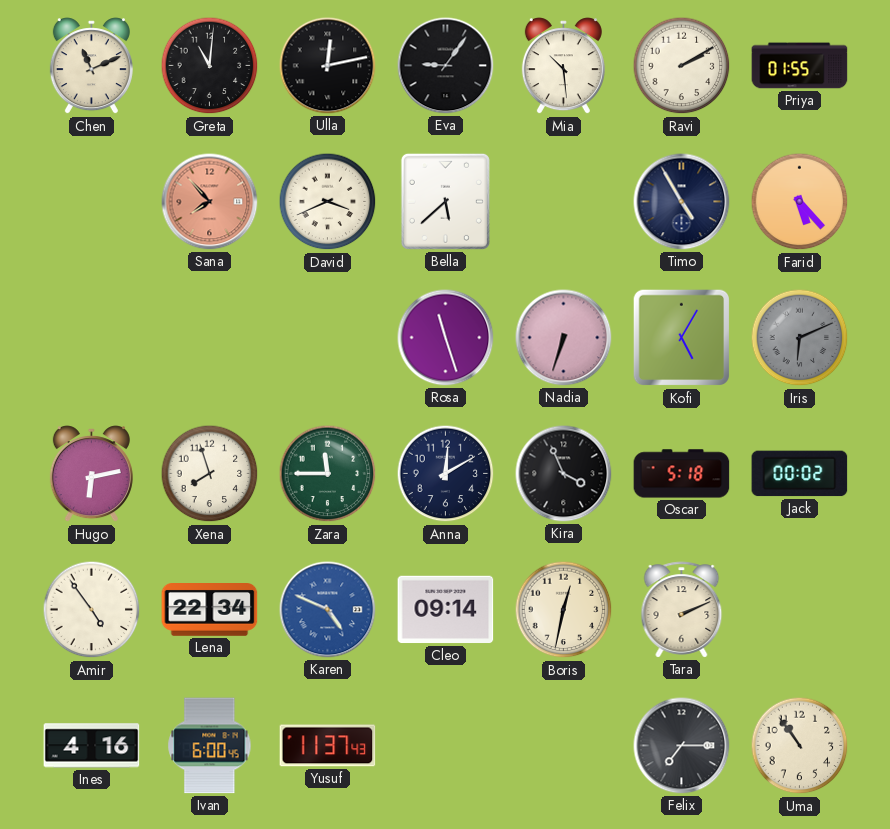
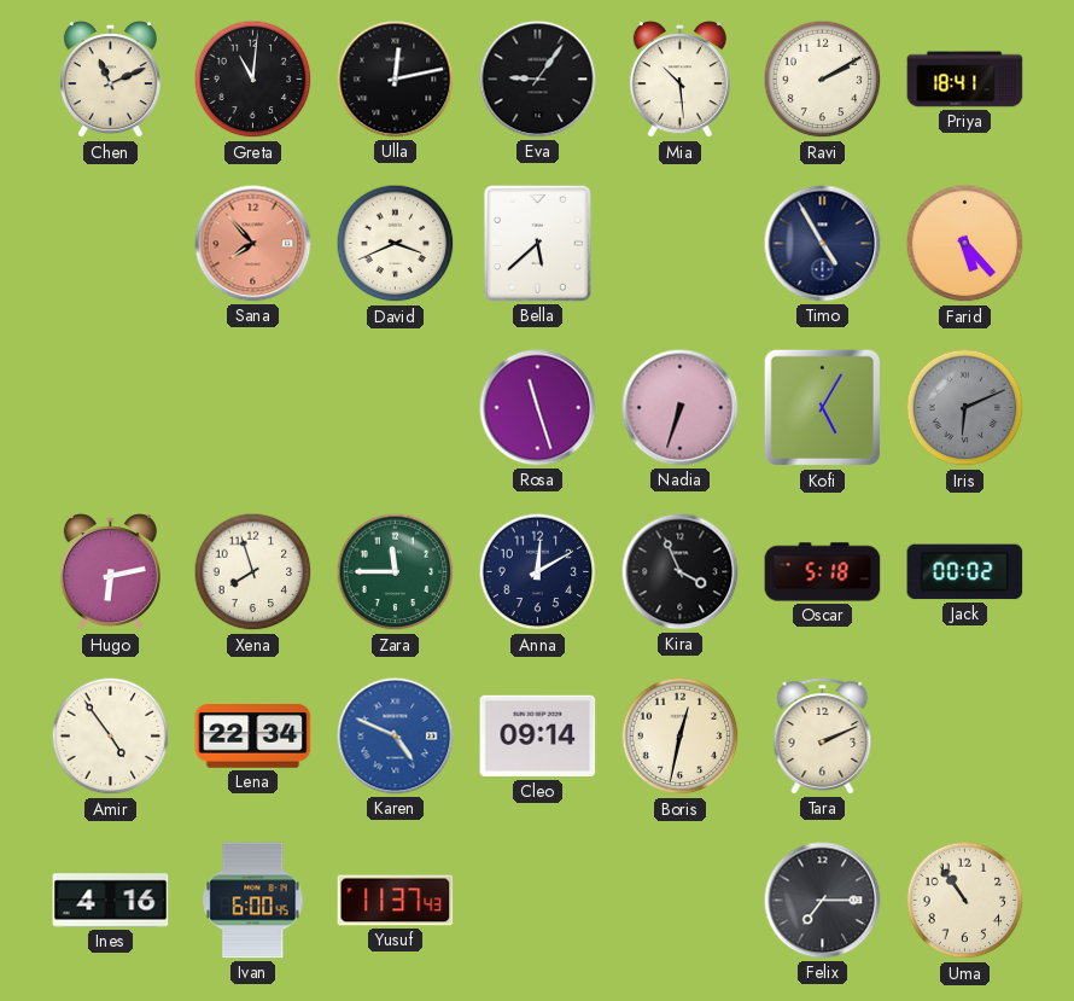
Priya: 01:55 -> 18:41 (965, 80)
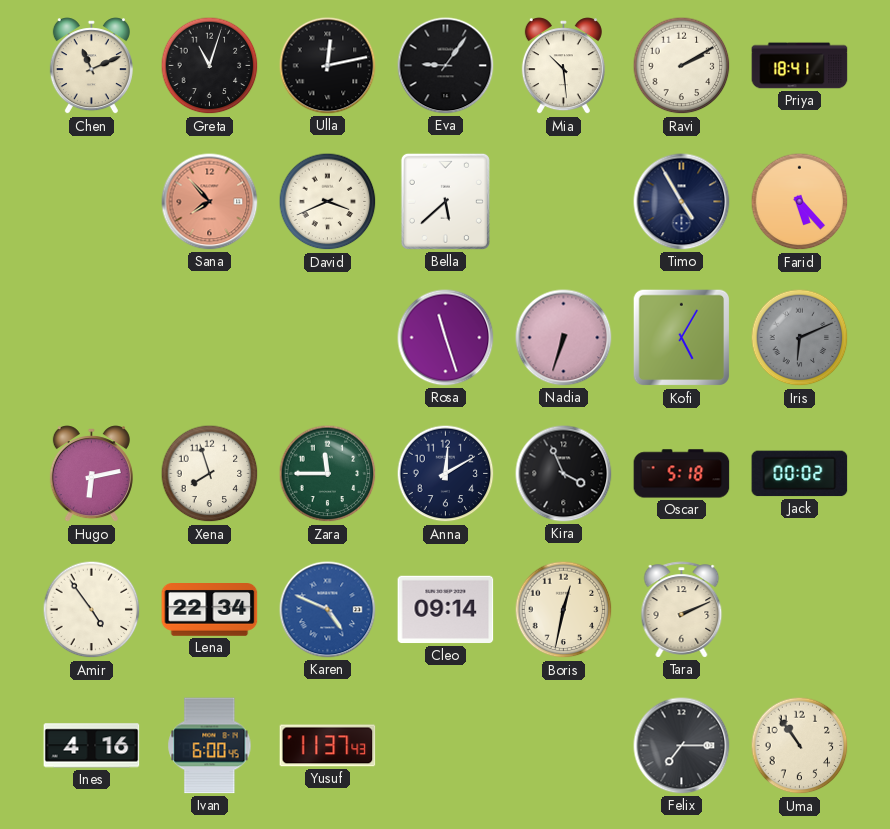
Greta: 11:01 -> 11:03 (210, 66)
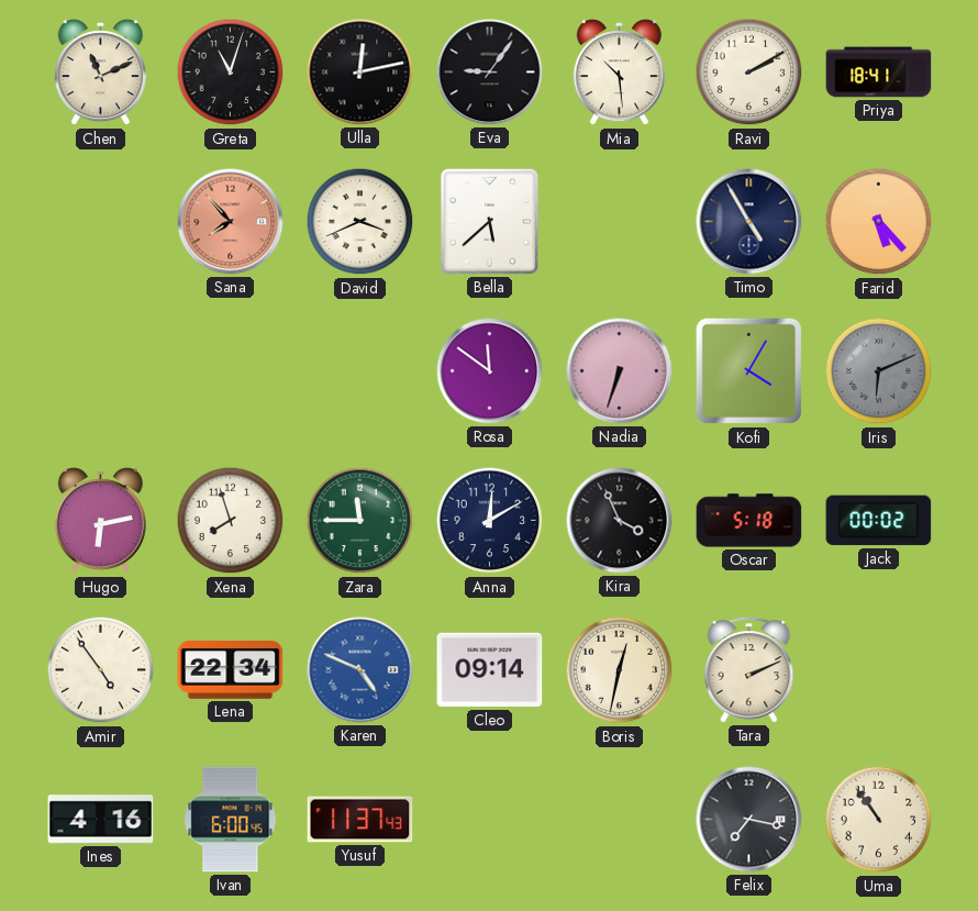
Rosa: 11:27 -> 11:51 (490, 371)
Kofi: 5:05 -> 4:05 (749, 371)
Felix: 7:15 -> 7:17 (749, 820)
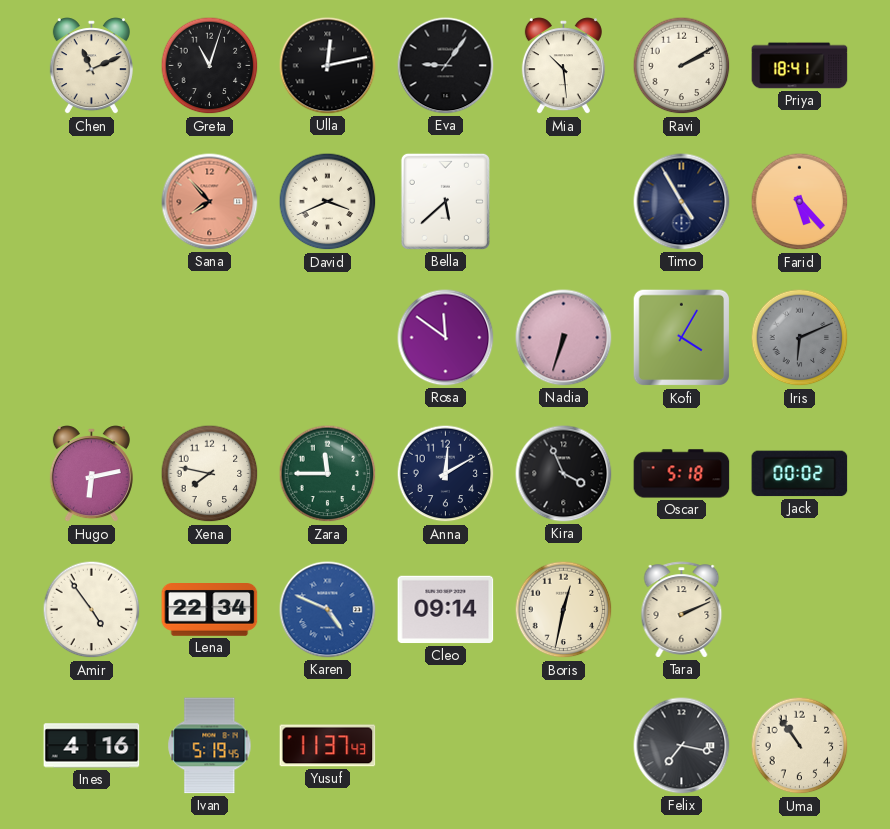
Xena: 7:57 -> 7:47 (210, 474)
Ivan: 6:00 -> 5:19 (210, 746)
